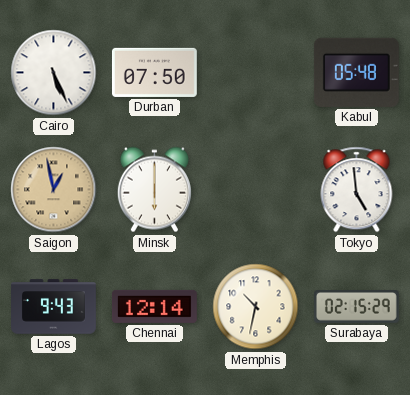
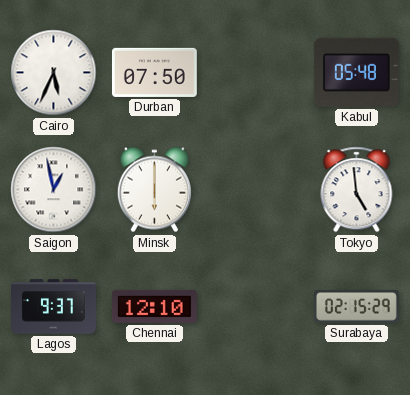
Cairo: 5:26 -> 5:34 (54, 73)
Saigon dial: champagne -> white (54, 190)
Lagos: 9:43 -> 9:37 (54, 307)
Chennai: 12:14 -> 12:10 (154, 306)
Memphis: 10:32 -> none (256, 307)
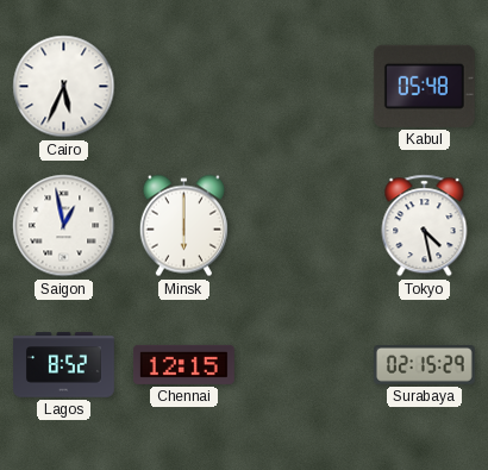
Durban: 07:50 -> none (154, 72)
Tokyo: 4:59 -> 4:28 (425, 226)
Lagos: 9:37 -> 8:52 (64, 365)
Chennai: 12:10 -> 12:15 (183, 364)
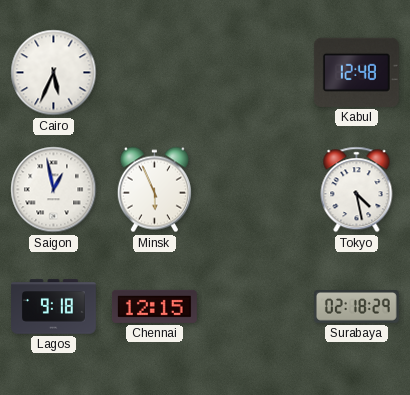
Kabul: 05:48 -> 12:48 (356, 72)
Minsk: 6:00 -> 5:56 (154, 190)
Lagos: 8:52 -> 9:18 (54, 307)
Surabaya: 02:15 -> 02:18 (356, 307)
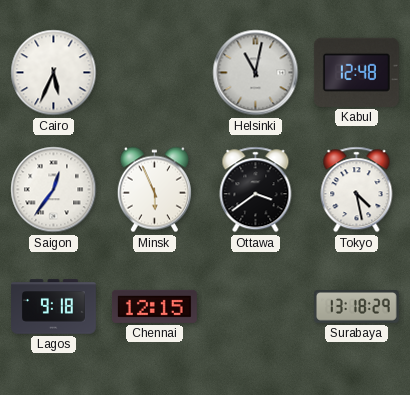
Helsinki: none -> 11:02 (256, 73)
Saigon: 12:58 -> 12:36 (54, 190)
Ottawa: none -> 3:39 (256, 190)
Surabaya: 02:18 -> 13:18 (356, 307)
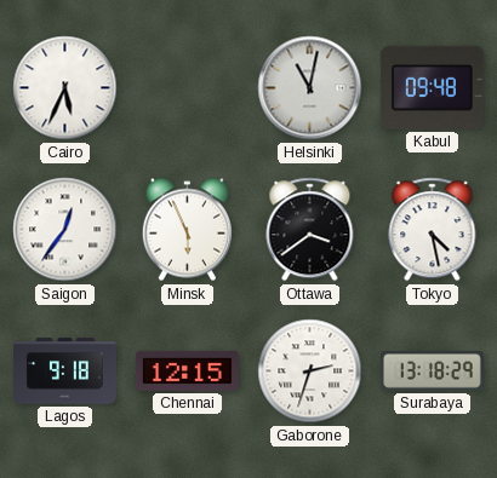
Kabul: 12:48 -> 09:48 (432, 87)
Gaborone: none -> 2:33 (310, 372)
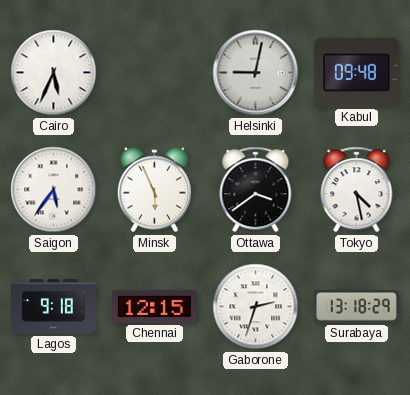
Helsinki: 11:02 -> 9:02 (256, 73)
Saigon: 12:36 -> 5:36 (54, 190)
